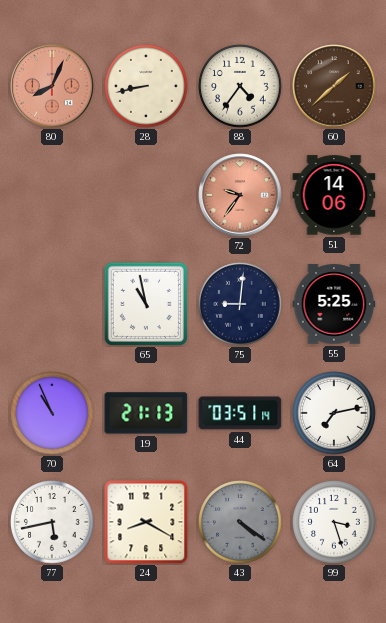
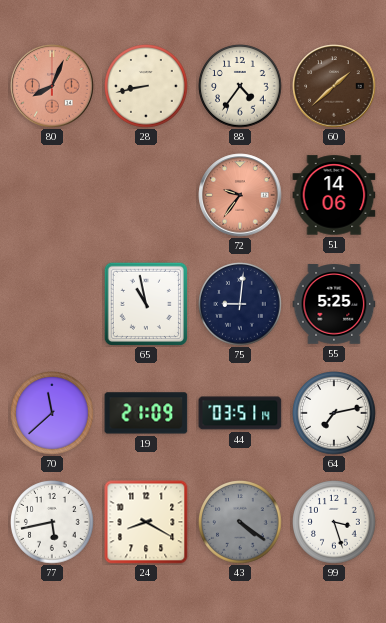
70: 10:56 -> 11:38 (53, 414)
19: 21:13 -> 21:09 (146, 413)
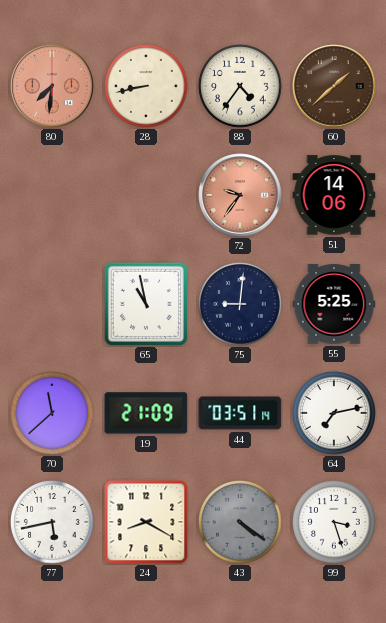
80: 8:04 -> 7:31 (52, 86)
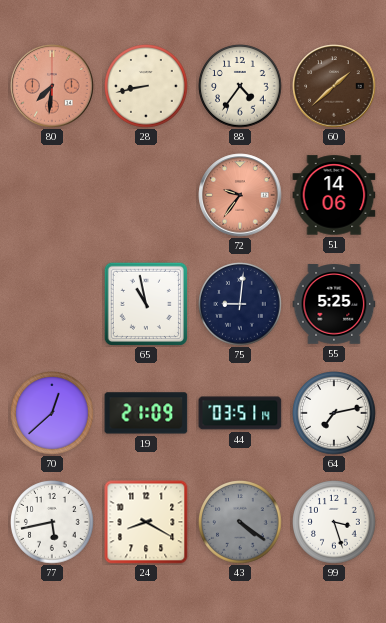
70: 11:38 -> 12:38 (53, 414)
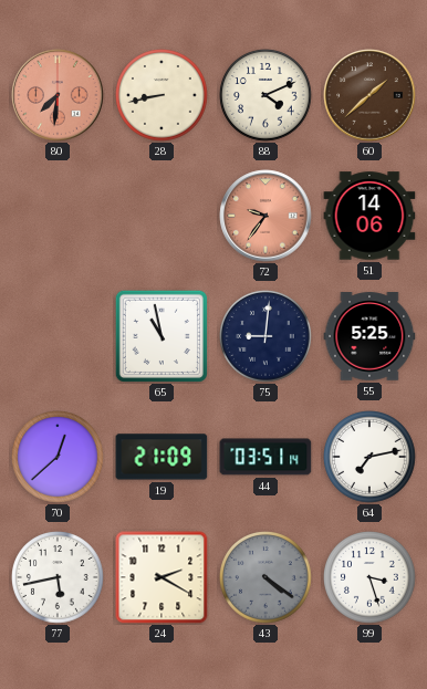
88: 4:36 -> 4:11 (267, 96)
24: 8:20 -> 2:20 (162, 577)
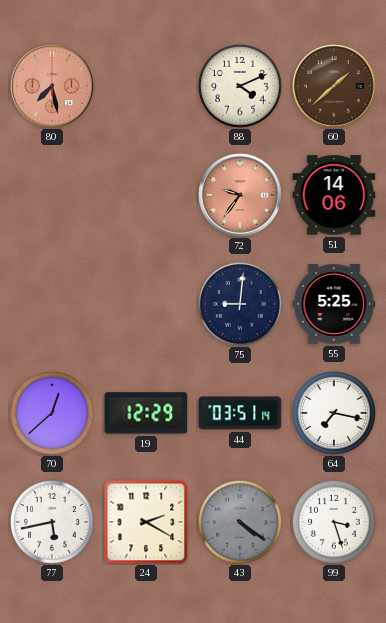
80: 7:31 -> 7:28 (52, 86)
28: 8:43 -> none (163, 96)
65: 10:58 -> none (162, 336)
19: 21:09 -> 12:29 (146, 413)
64: 7:13 -> 7:17 (335, 414)
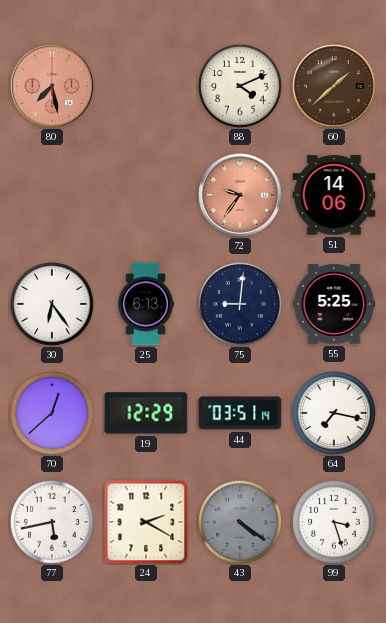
30: none -> 6:24 (53, 305)
25: none -> 6:13 (146, 304)
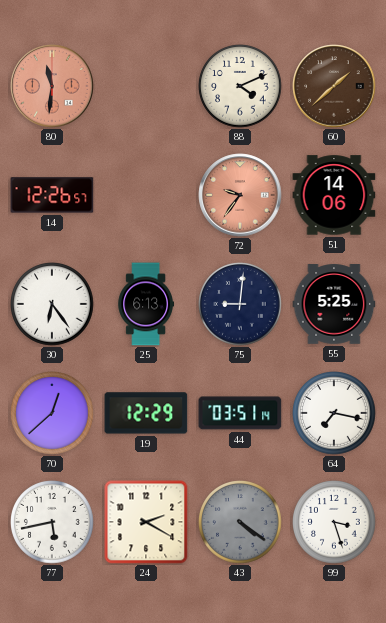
80: 7:28 -> 11:31 (52, 86)
14: none -> 12:26 (52, 195)
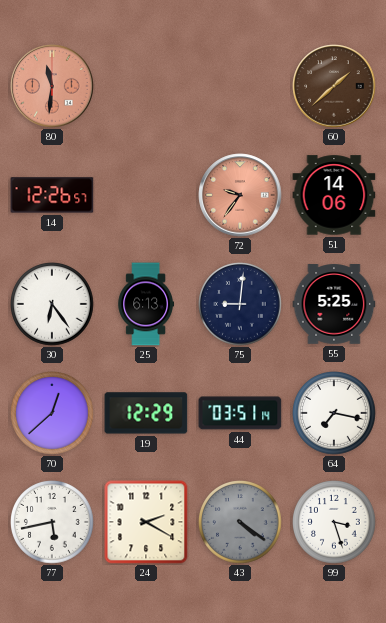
88: 4:11 -> none (241, 87)
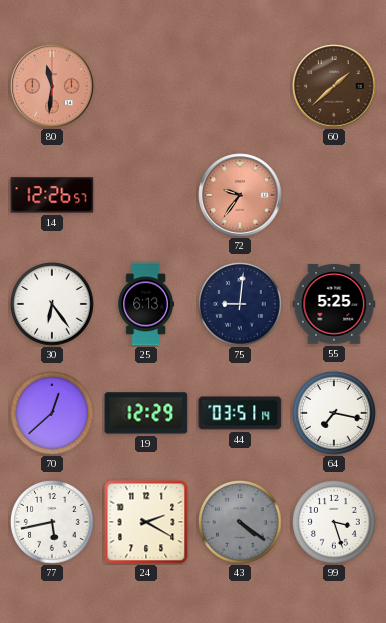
51: 14:06 -> none (334, 195)
